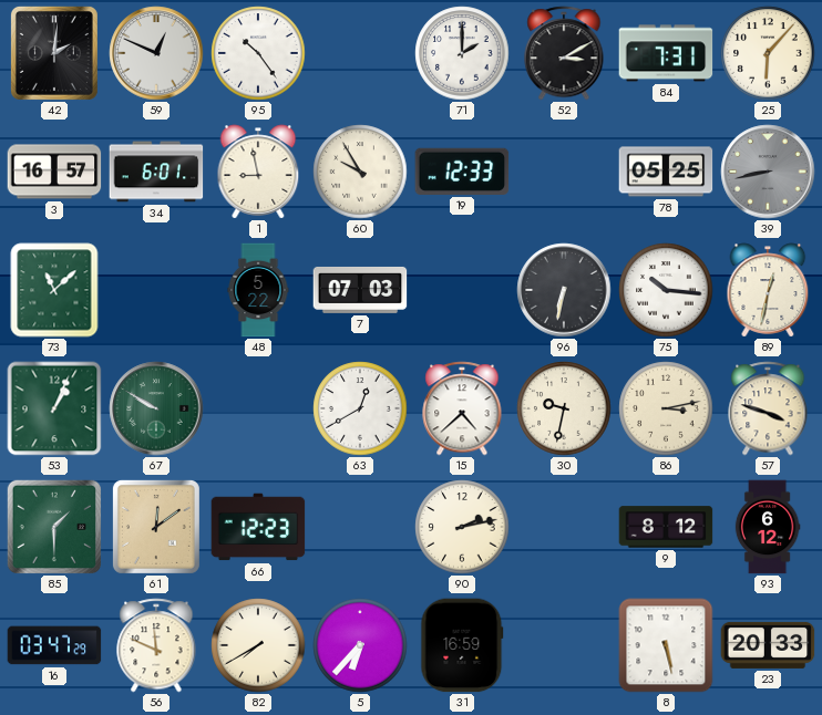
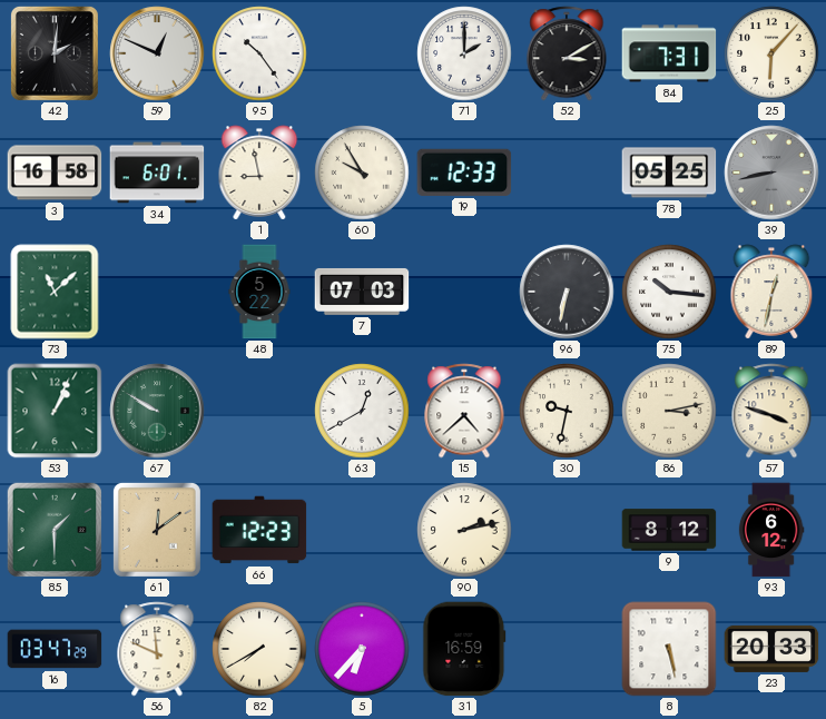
3: 16:57 -> 16:58 (55, 173)
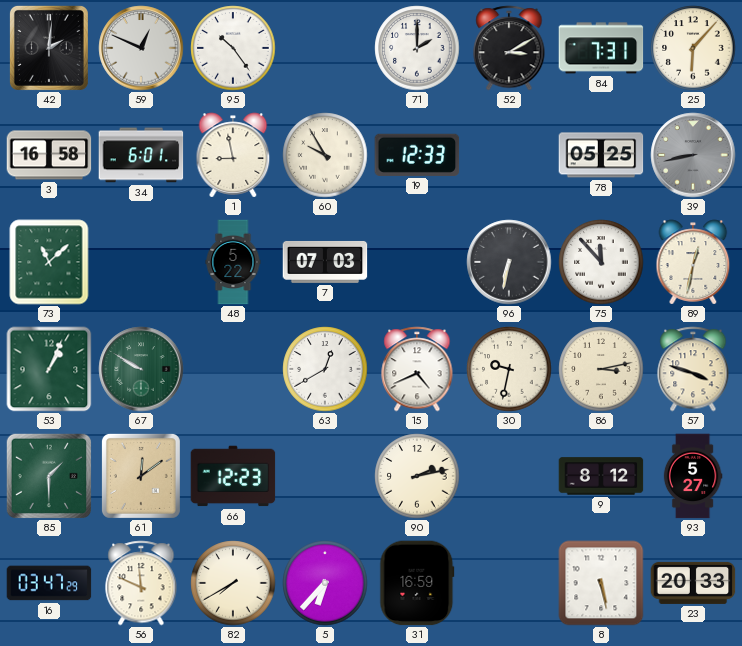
75: 10:16 -> 11:53 (601, 262)
15: 4:38 -> 4:41 (417, 369)
93: 6:12 -> 5:27 (693, 476)
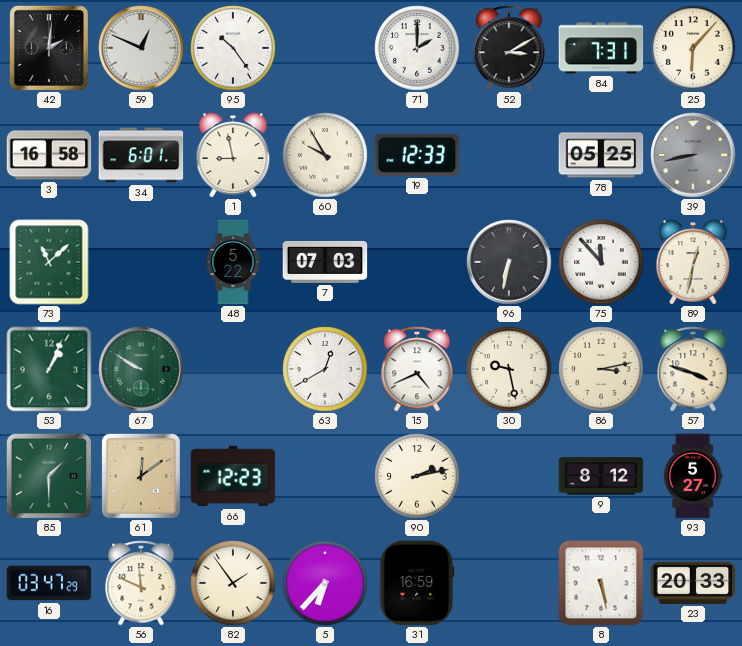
30: 9:32 -> 9:28 (509, 369)
82: 7:40 -> 1:54 (233, 583)
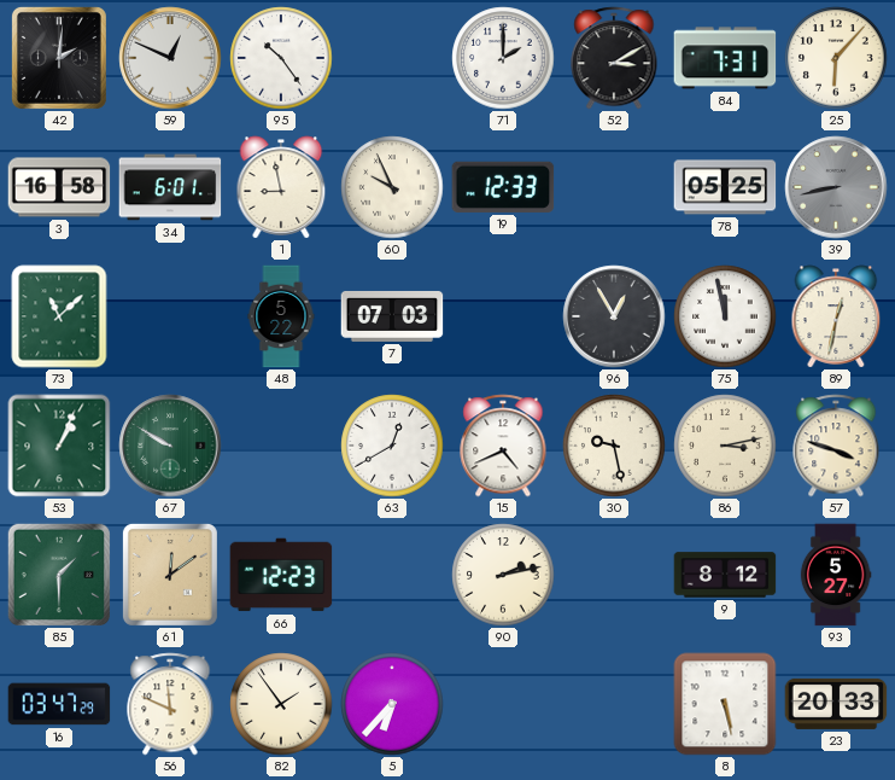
60: 9:55 -> 9:56 (392, 187)
96: 6:32 -> 12:55 (614, 316)
75: 11:53 -> 11:58 (725, 316)
31: 16:59 -> none (417, 583)
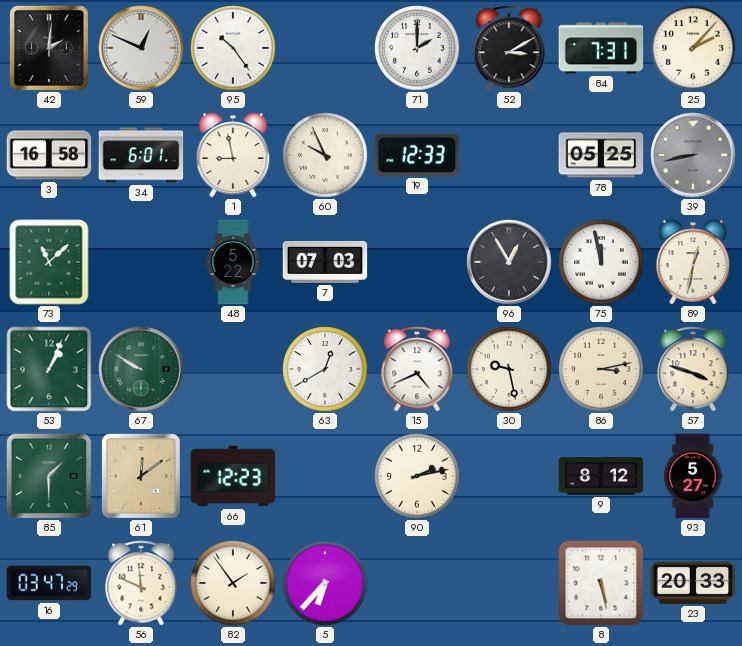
25: 6:07 -> 2:07 (693, 48)
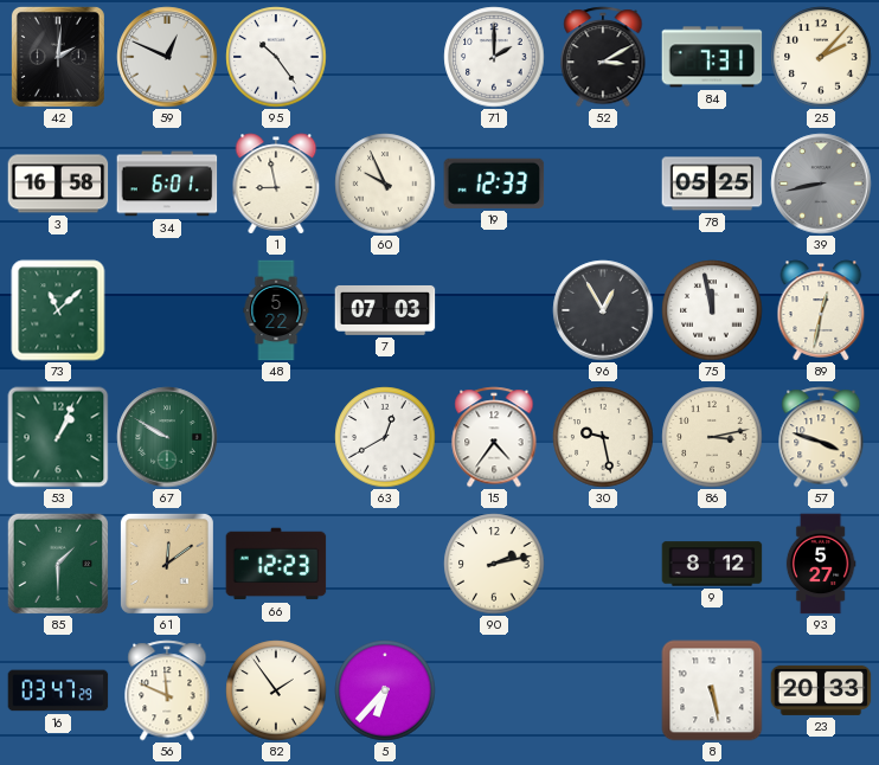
15: 4:41 -> 4:36 (494, 437)
